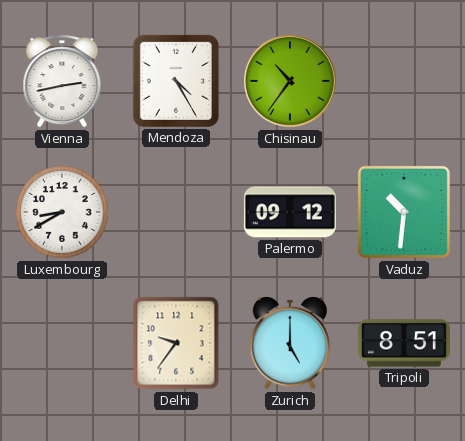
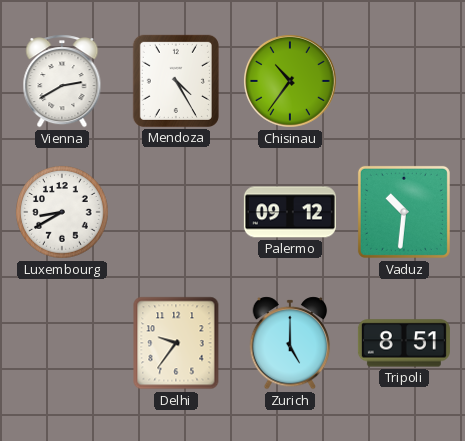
Vienna: 2:43 -> 2:40 (62, 81)
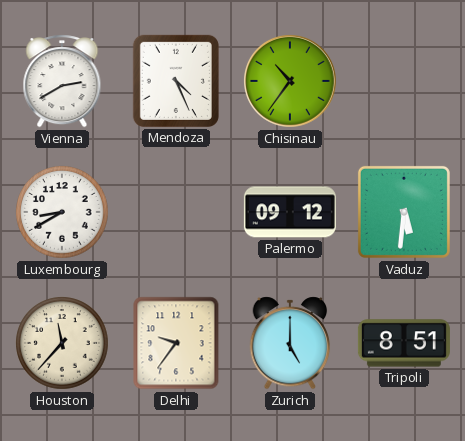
Mendoza: 4:25 -> 4:26 (176, 81)
Vaduz: 10:31 -> 5:31 (404, 212)
Houston: none -> 11:37 (62, 343)
